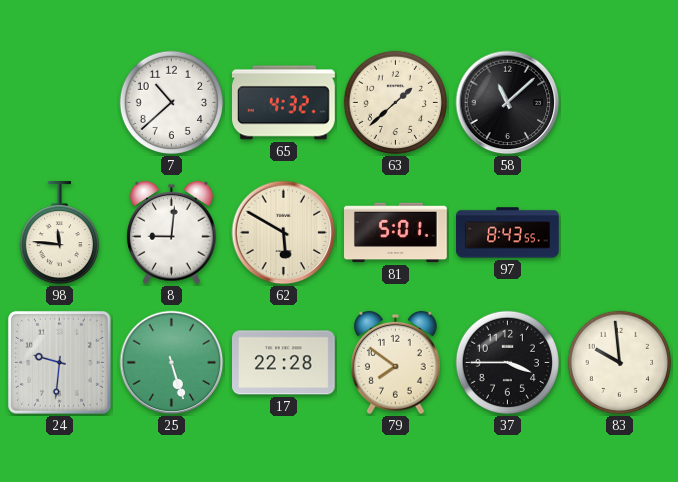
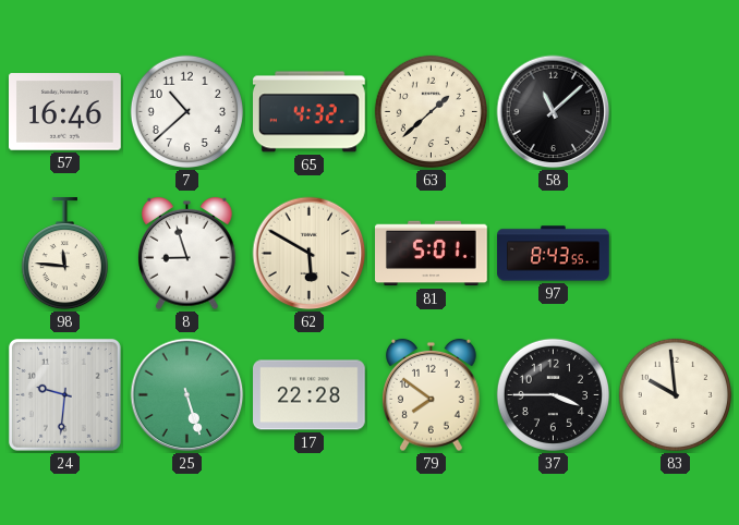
57: none -> 16:46 (65, 112)
8: 9:01 -> 8:57 (187, 254)
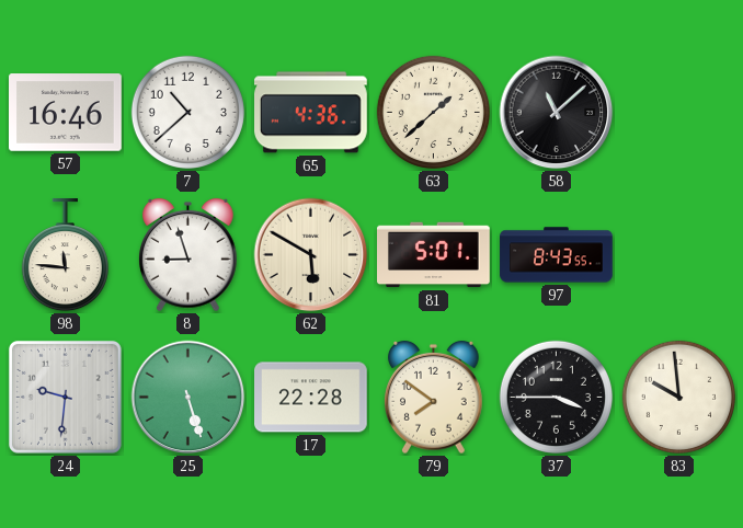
65: 4:32 -> 4:36 (311, 113)
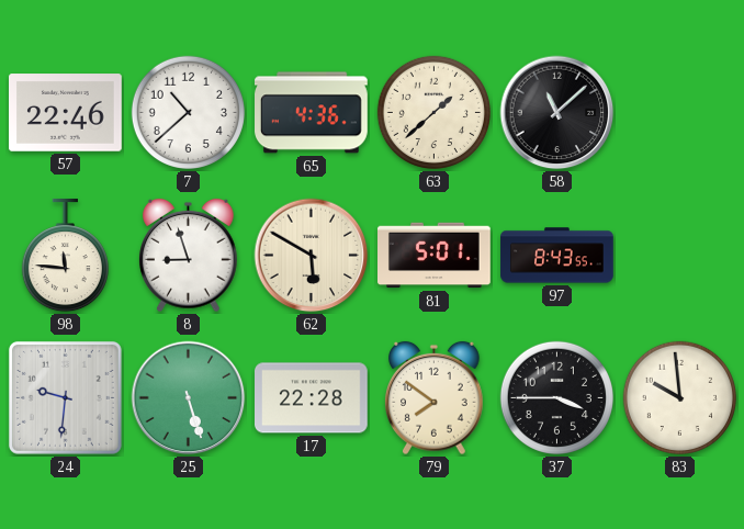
57: 16:46 -> 22:46 (66, 113)
